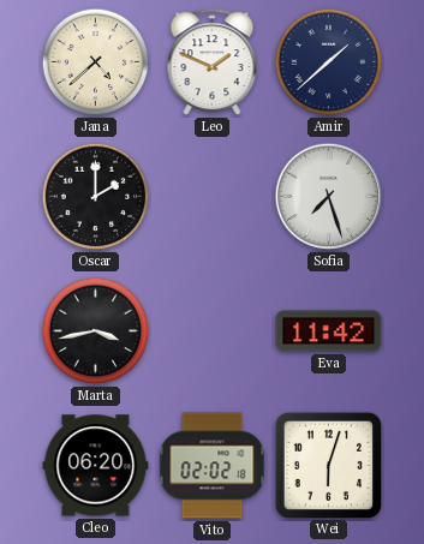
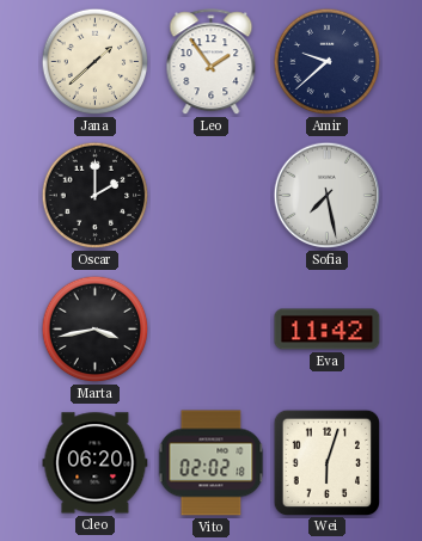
Jana: 4:38 -> 1:38 (96, 62)
Leo: 1:49 -> 1:54 (212, 62)
Amir: 1:38 -> 9:38 (328, 62)
Sofia: 7:27 -> 7:28 (328, 196)
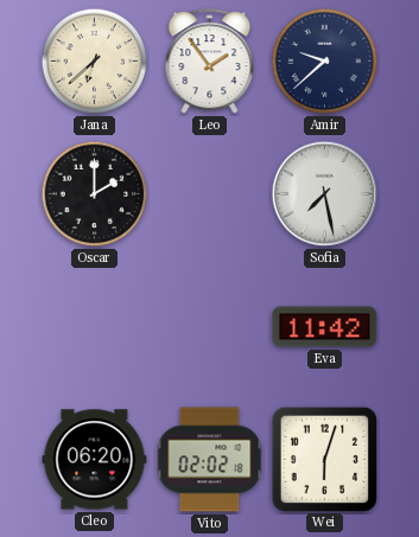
Jana: 1:38 -> 6:38 (95, 62)
Marta: 3:43 -> none (96, 330)
